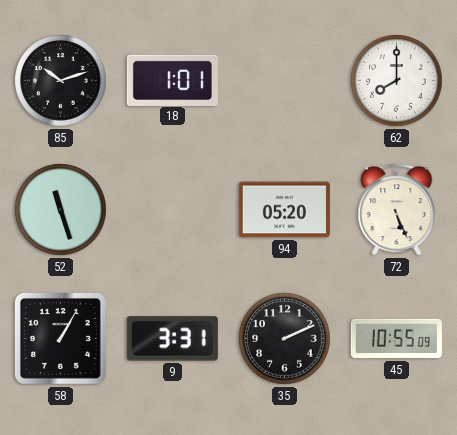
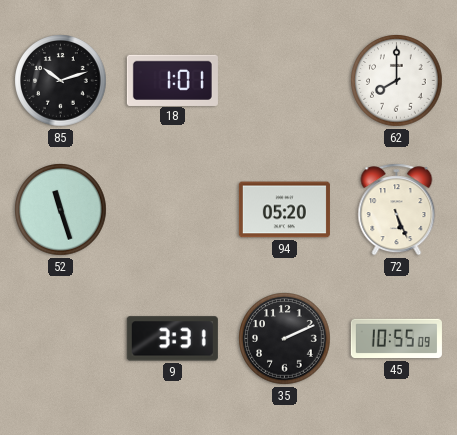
58: 1:05 -> none (60, 338)
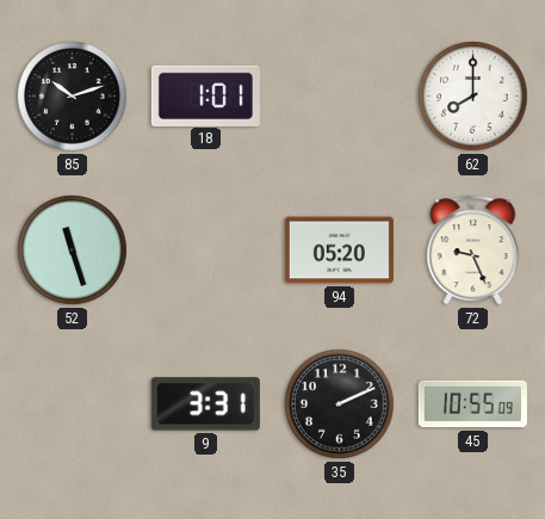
72: 5:26 -> 9:26 (473, 251)
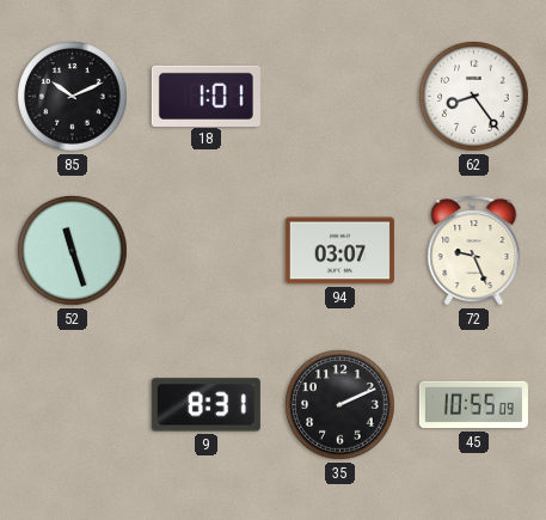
85: 10:12 -> 10:11 (73, 97)
62: 8:00 -> 8:24 (474, 97)
94: 05:20 -> 03:07 (339, 251)
9: 3:31 -> 8:31 (205, 405)
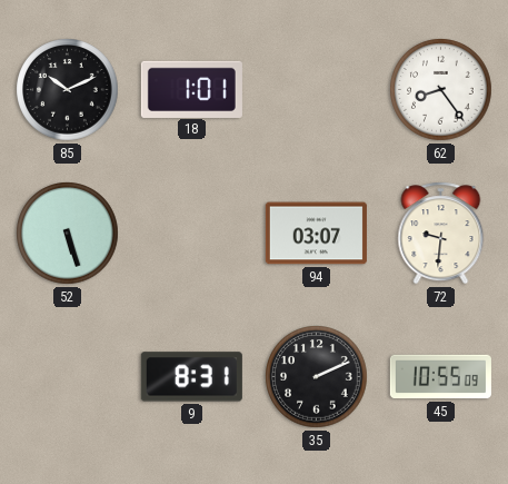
52: 11:27 -> 5:27 (68, 234)
72: 9:26 -> 9:31 (441, 234)
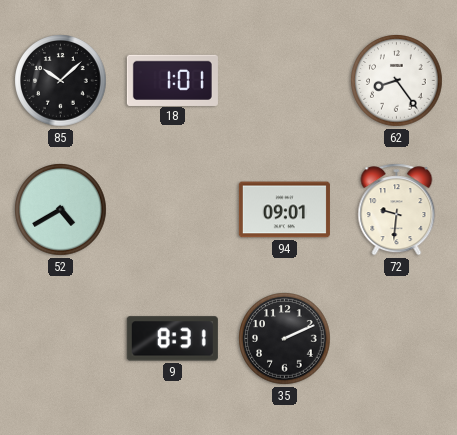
85: 10:11 -> 10:08 (61, 81)
52: 5:27 -> 4:40 (61, 210)
94: 03:07 -> 09:01 (284, 210)
45: 10:55 -> none (440, 377)
